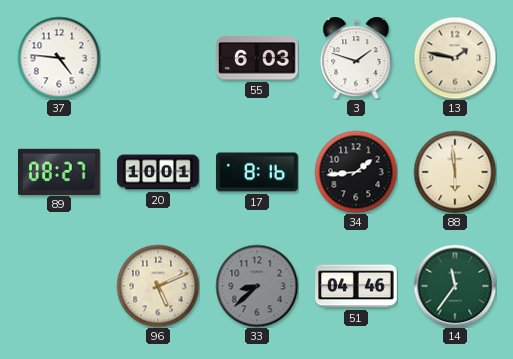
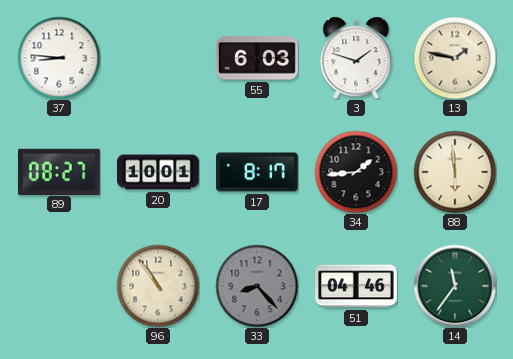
37: 4:46 -> 8:46 (59, 58)
17: 8:16 -> 8:17 (257, 172)
96: 5:11 -> 10:54 (158, 286)
33: 8:38 -> 8:23 (257, 286)
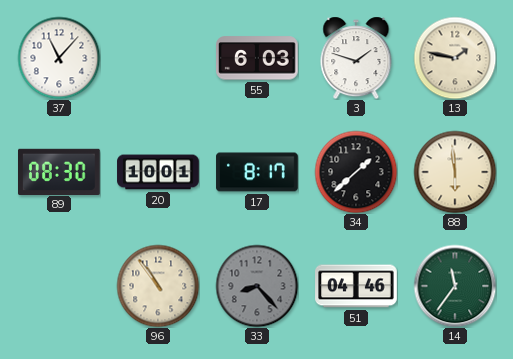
37: 8:46 -> 11:07 (59, 58)
89: 08:27 -> 08:30 (60, 171)
34: 1:44 -> 1:38 (356, 172)
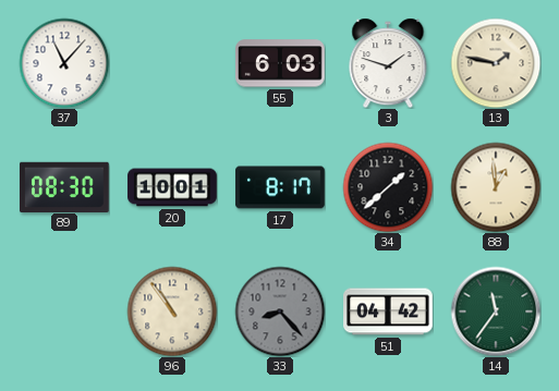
88: 5:59 -> 12:59 (496, 187)
51: 04:46 -> 04:42 (388, 311)
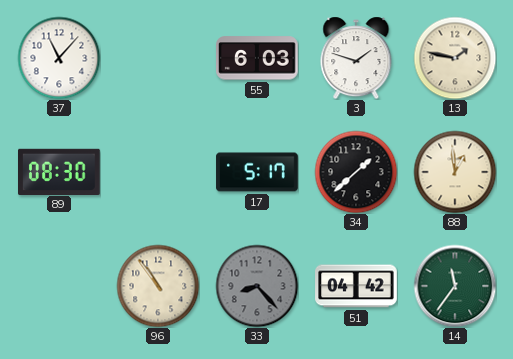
20: 10:01 -> none (172, 187)
17: 8:17 -> 5:17 (257, 172)
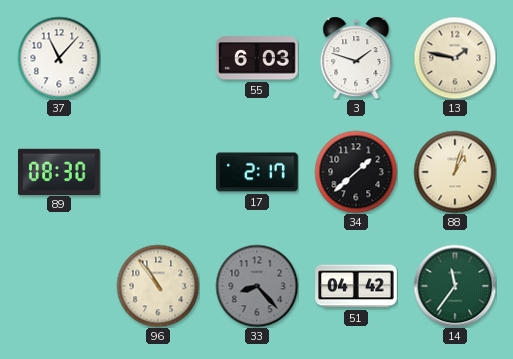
17: 5:17 -> 2:17 (257, 172)
88: 12:59 -> 1:03 (455, 172)
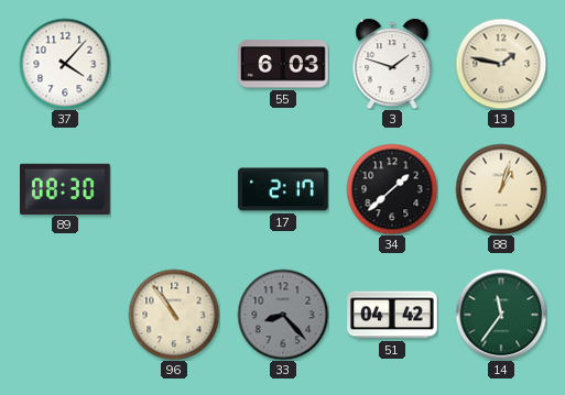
37: 11:07 -> 4:07 (65, 64)
